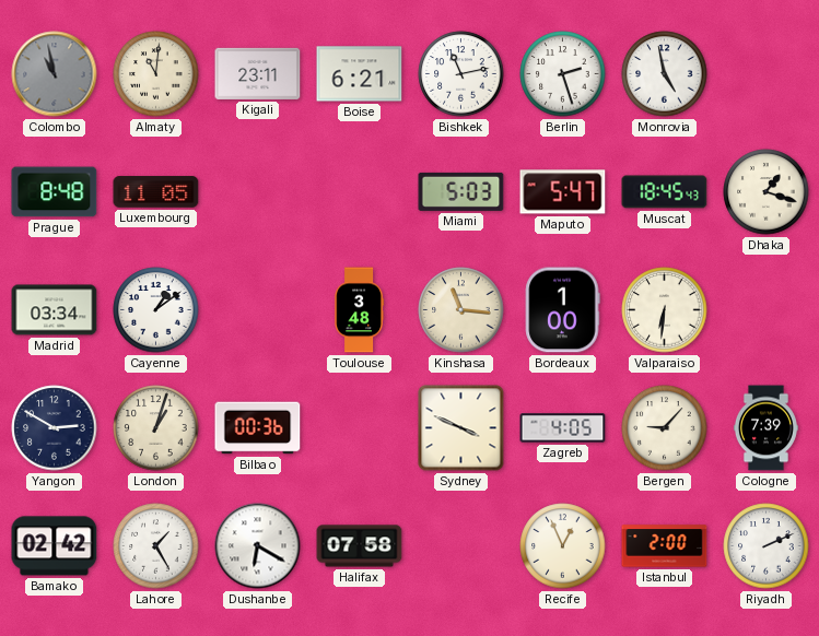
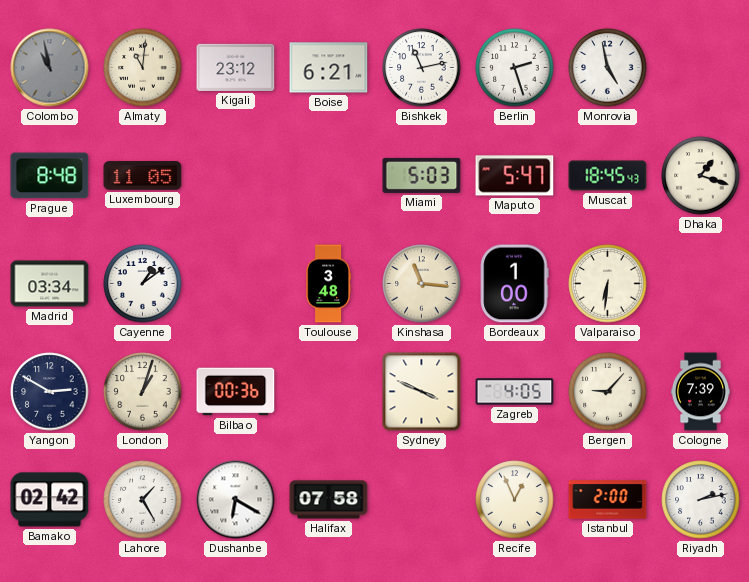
Kigali: 23:11 -> 23:12 (236, 67)
Riyadh: 2:11 -> 2:13 (701, 500)
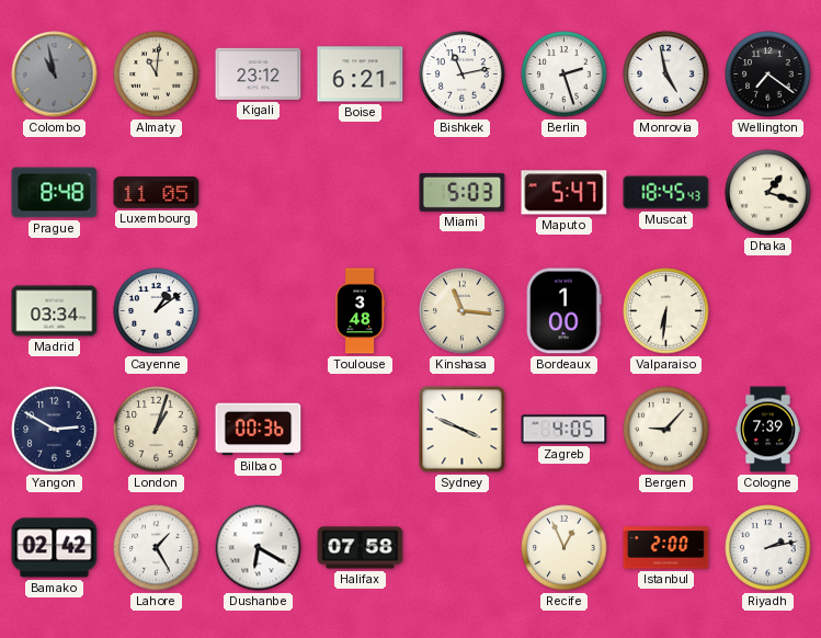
Wellington: none -> 7:21 (768, 75)
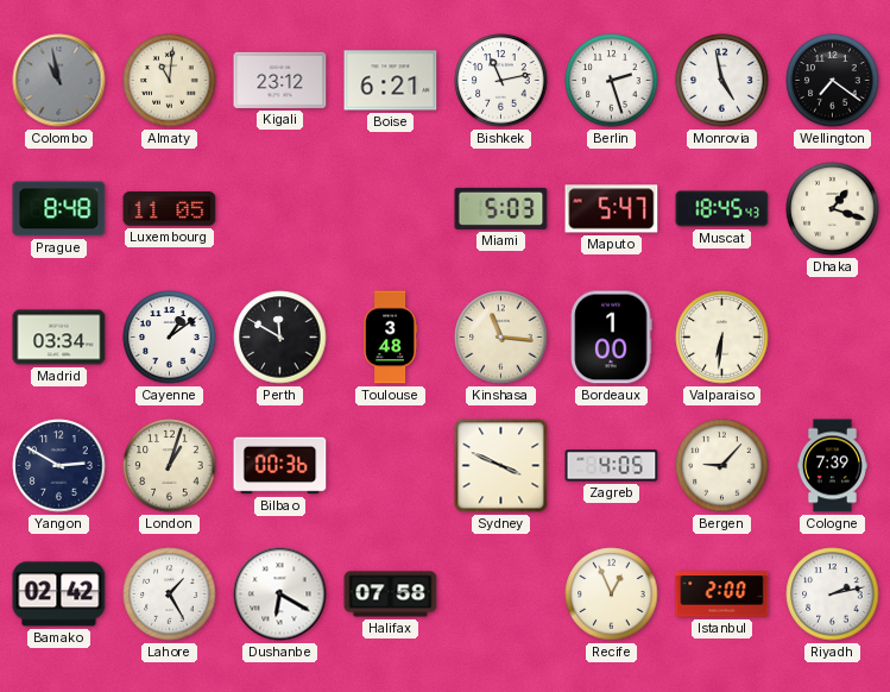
Perth: none -> 11:50 (280, 338)
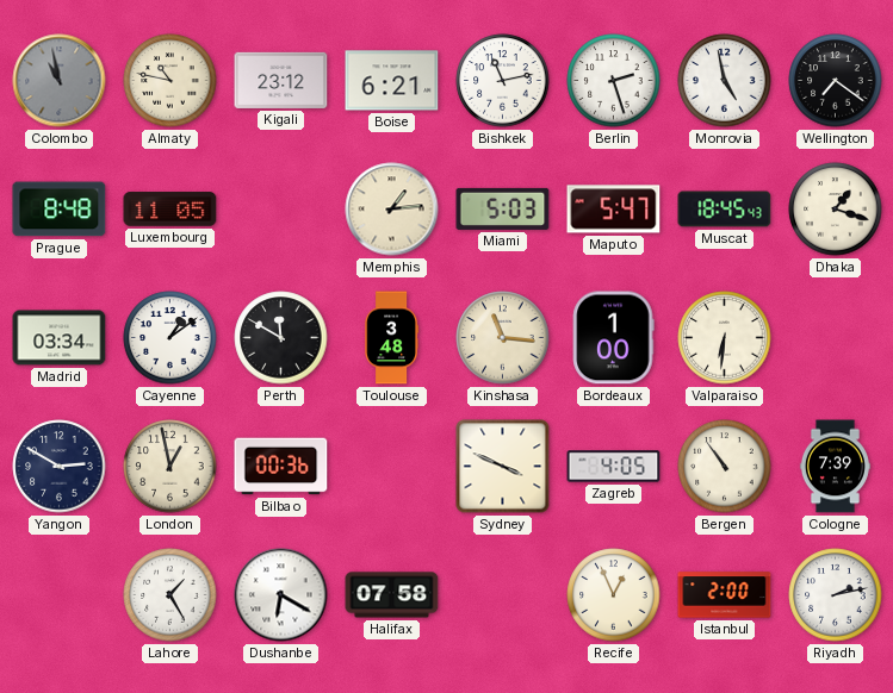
Almaty: 11:01 -> 10:47 (170, 81)
Memphis: none -> 1:14 (392, 210)
London: 1:03 -> 12:58 (170, 467)
Bergen: 9:07 -> 10:54 (725, 467)
Bamako: 02:42 -> none (59, 595)
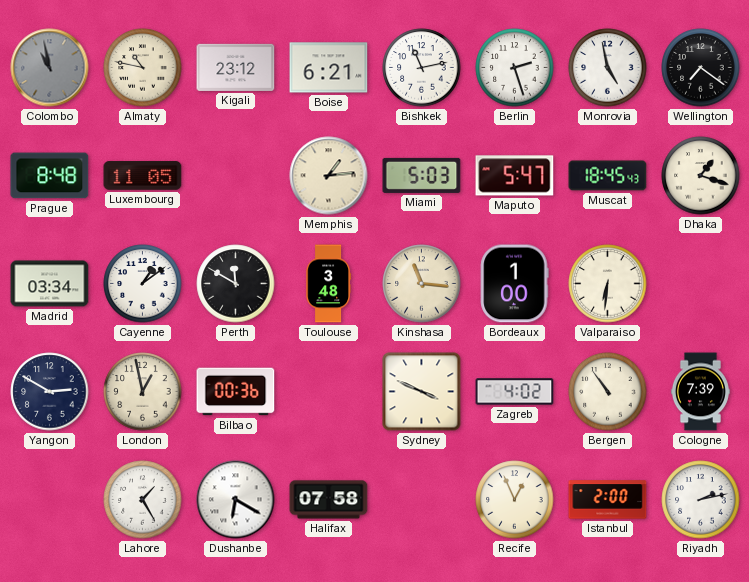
Zagreb: 4:05 -> 4:02 (515, 392)
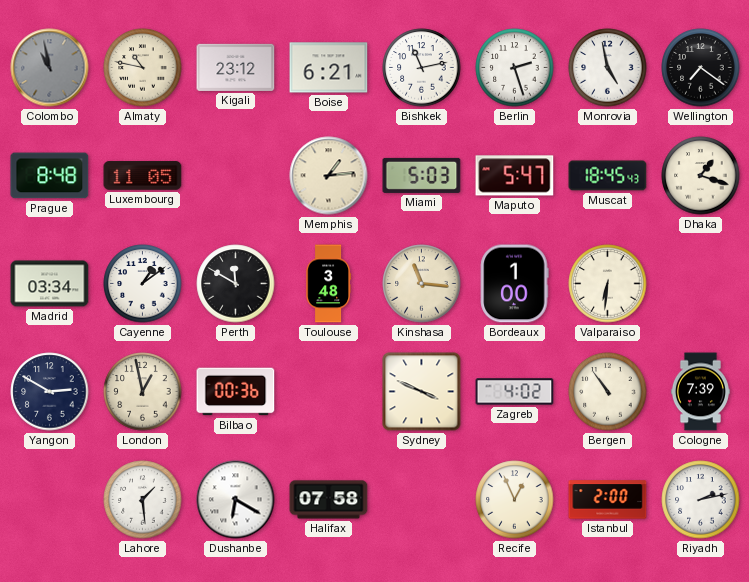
Lahore: 1:25 -> 1:29 (143, 500)
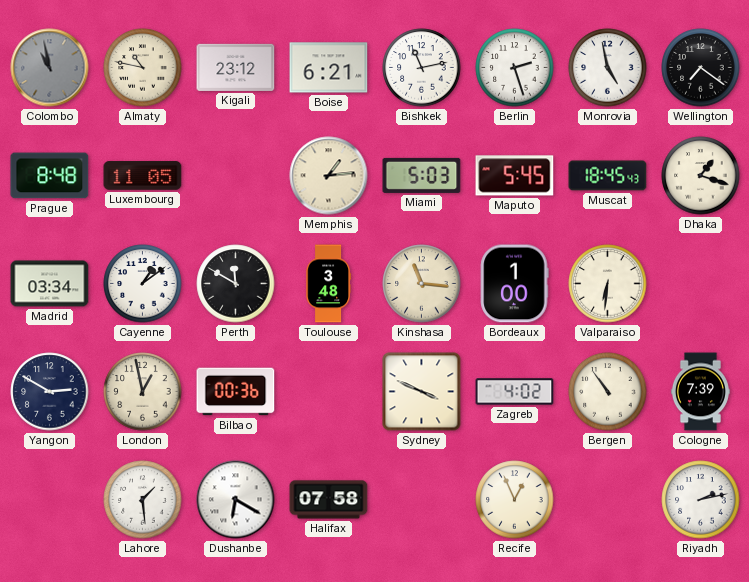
Maputo: 5:47 -> 5:45 (515, 176)
Istanbul: 2:00 -> none (608, 500)
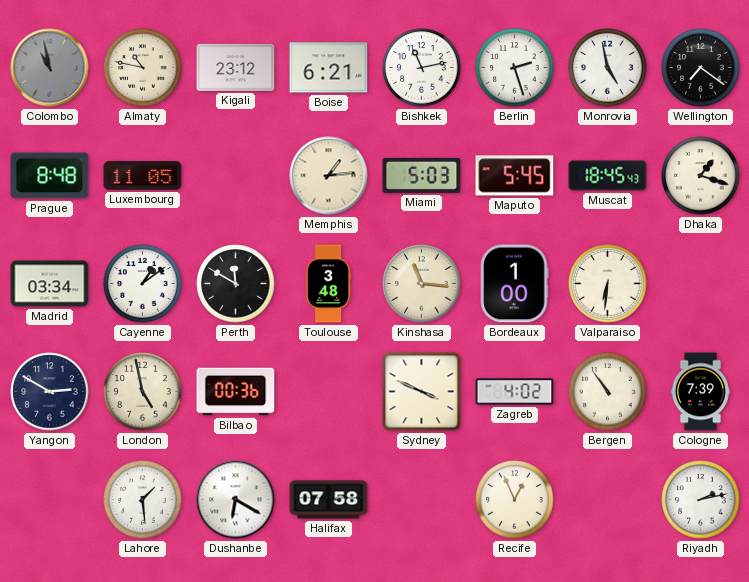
London: 12:58 -> 4:58 (143, 392)
